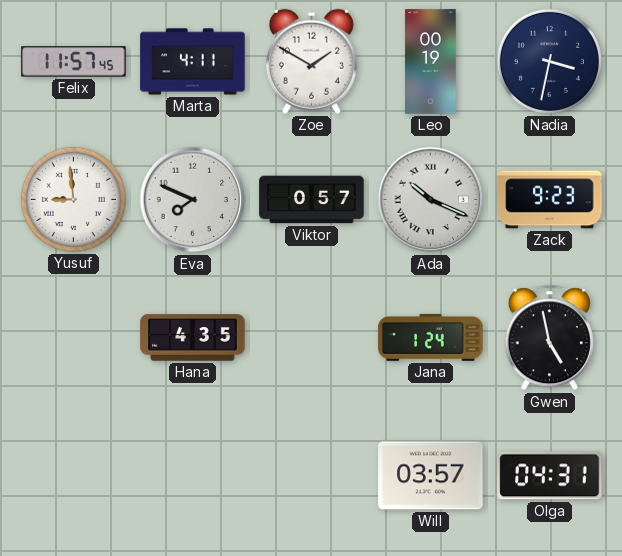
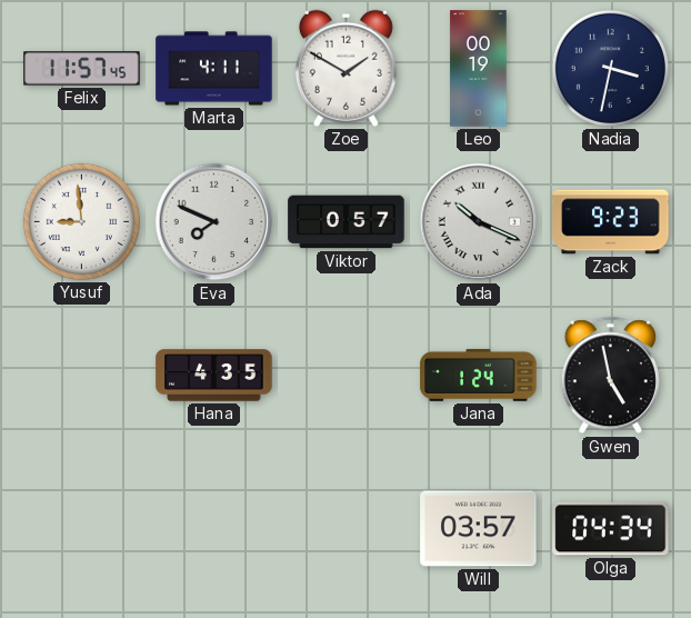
Olga: 04:31 -> 04:34 (611, 529)
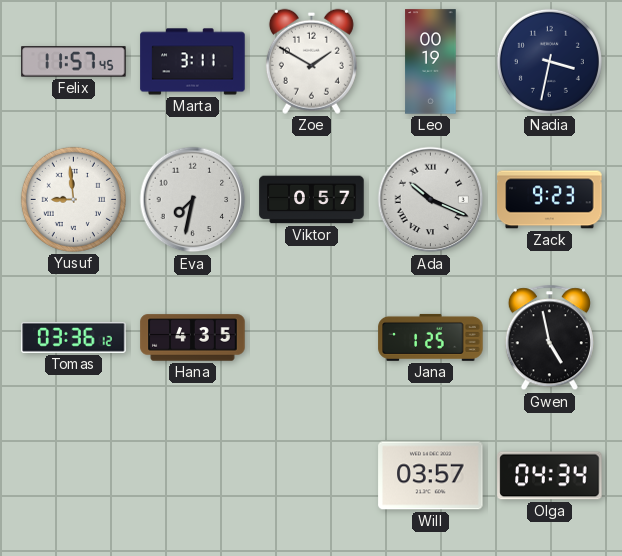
Marta: 4:11 -> 3:11 (193, 62)
Eva: 7:49 -> 7:32 (193, 200)
Tomas: none -> 03:36 (74, 337)
Jana: 1:24 -> 1:25 (431, 337)
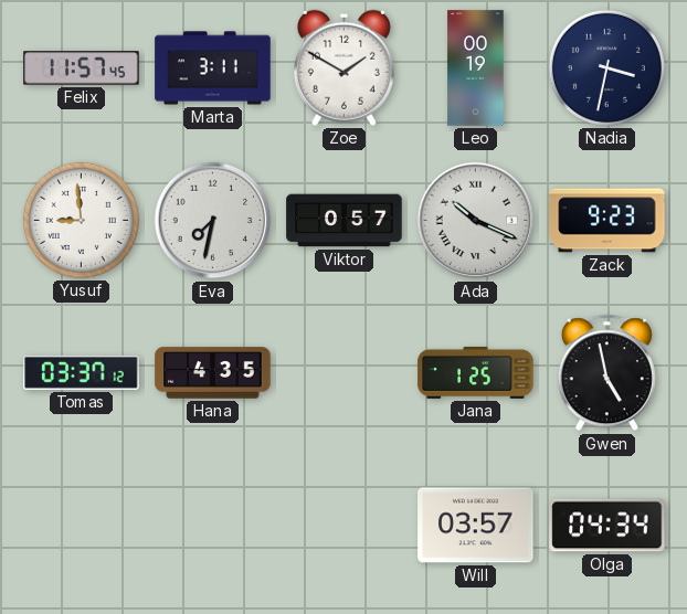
Tomas: 03:36 -> 03:37 (82, 372)
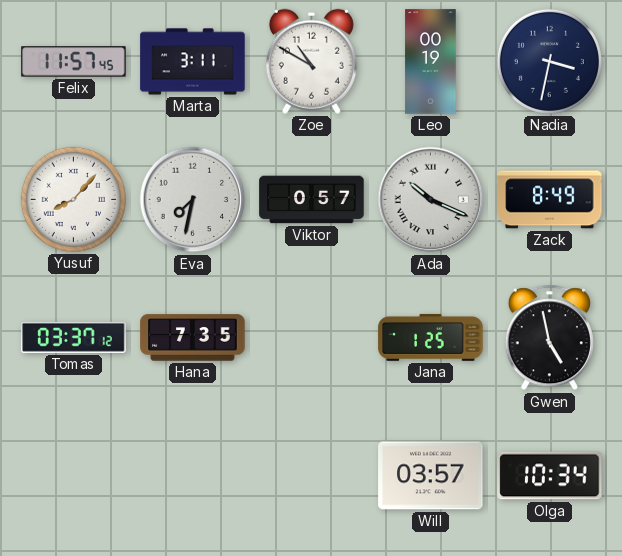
Zoe: 1:50 -> 10:50 (311, 61)
Yusuf: 8:59 -> 8:07 (73, 199)
Zack: 9:23 -> 8:49 (550, 200)
Hana: 4:35 -> 7:35 (193, 338)
Olga: 04:34 -> 10:34 (550, 476)
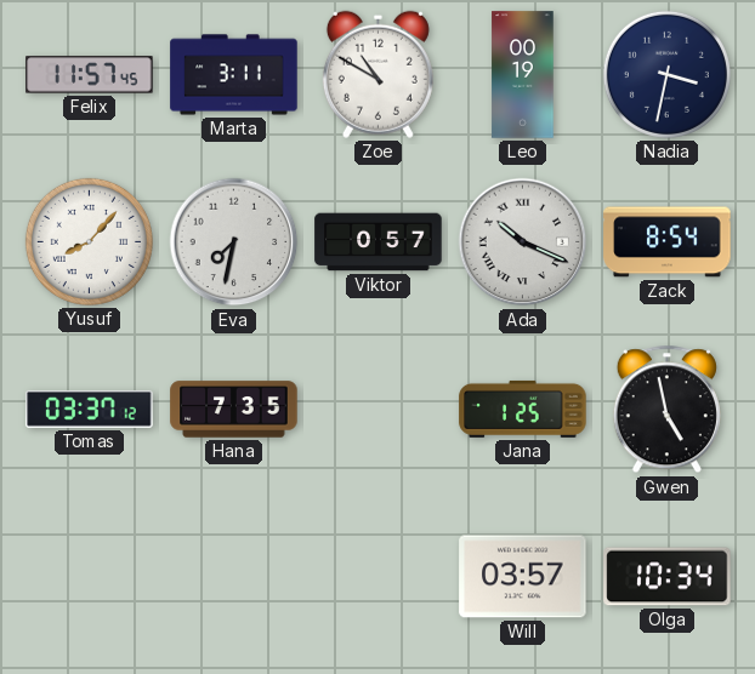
Zack: 8:49 -> 8:54 (668, 242)
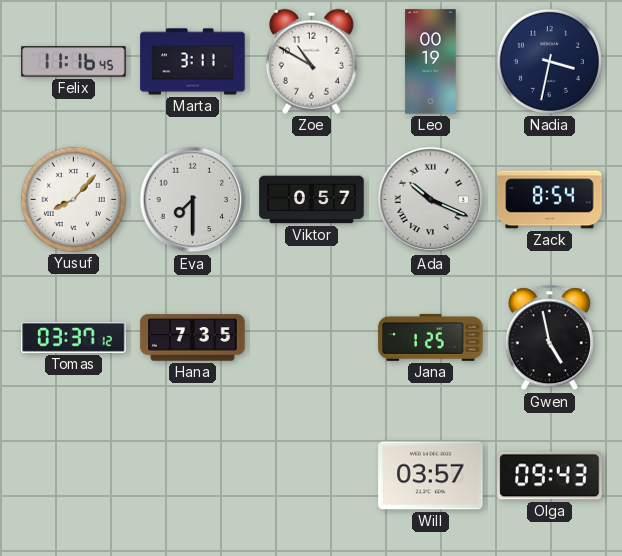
Felix: 11:57 -> 11:16 (74, 62)
Eva: 7:32 -> 7:30 (193, 200)
Olga: 10:34 -> 09:43 (550, 476)
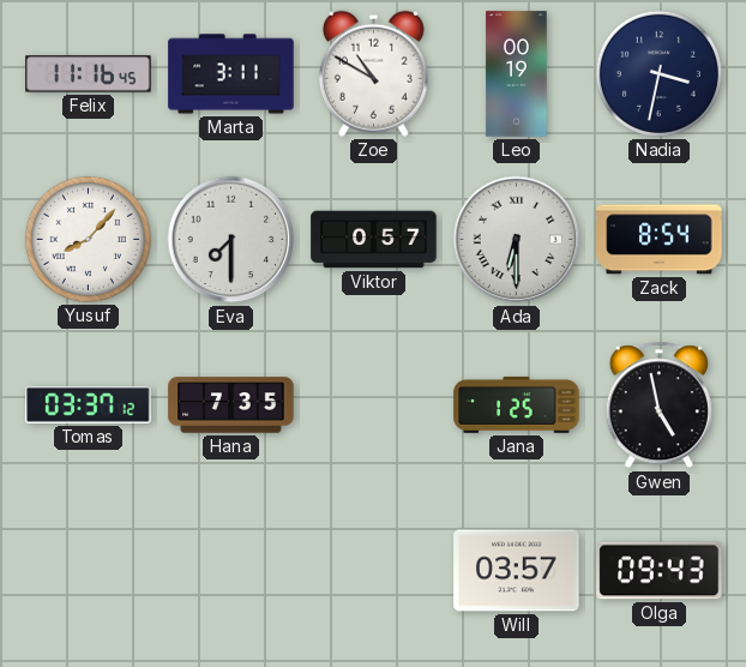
Ada: 10:19 -> 6:30 (517, 240)
